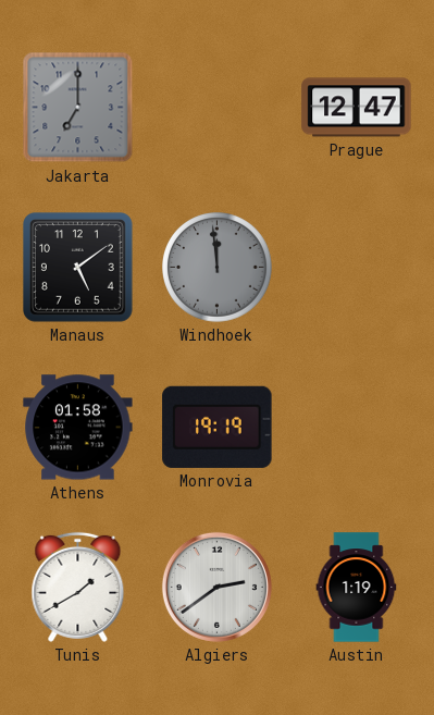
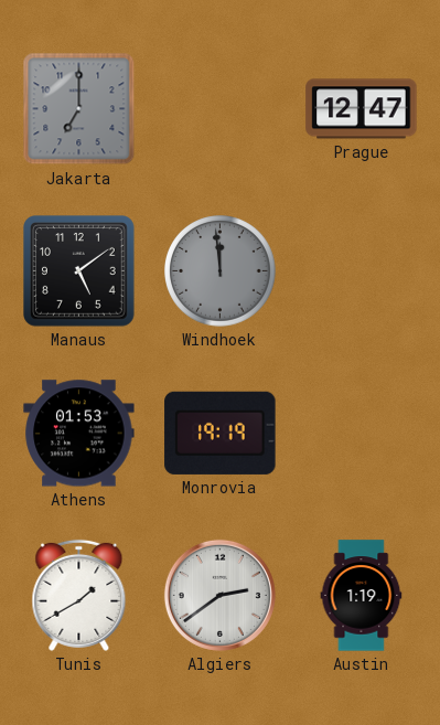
Athens: 01:58 -> 01:53 (79, 434)
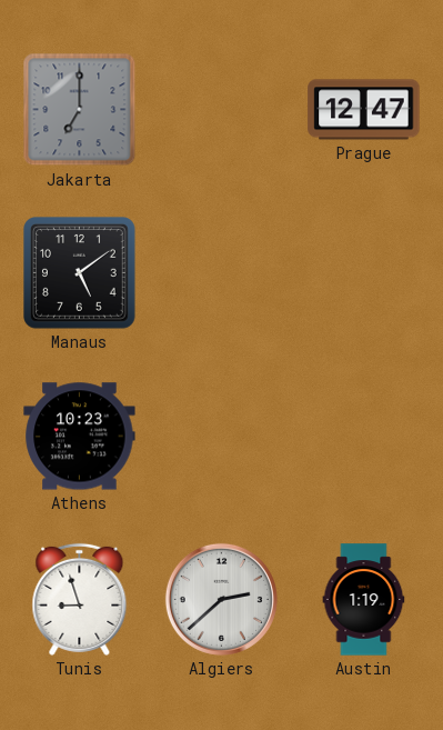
Windhoek: 11:59 -> none (221, 271)
Athens: 01:53 -> 10:23 (80, 437)
Monrovia: 19:19 -> none (221, 433)
Tunis: 1:40 -> 8:57 (80, 599)
Algiers: 2:39 -> 2:38 (221, 599)
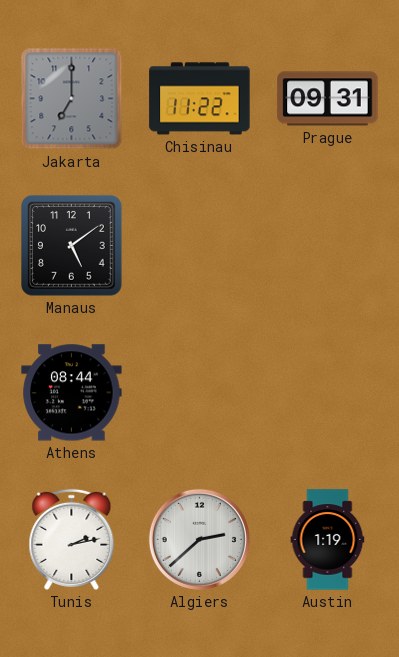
Chisinau: none -> 11:22 (200, 99)
Prague: 12:47 -> 09:31 (328, 99)
Athens: 10:23 -> 08:44 (72, 393)
Tunis: 8:57 -> 2:13 (72, 539)
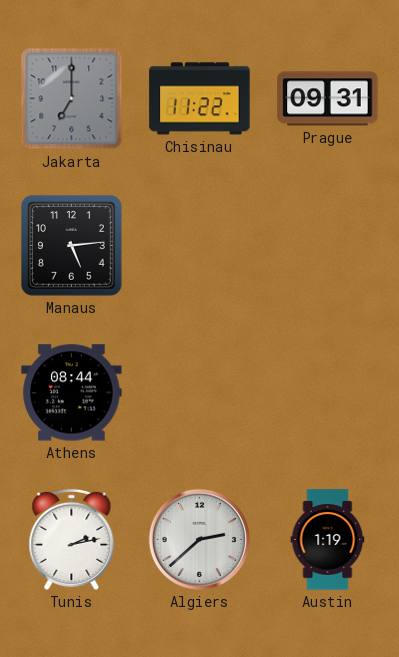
Manaus: 5:09 -> 5:14 (72, 246)
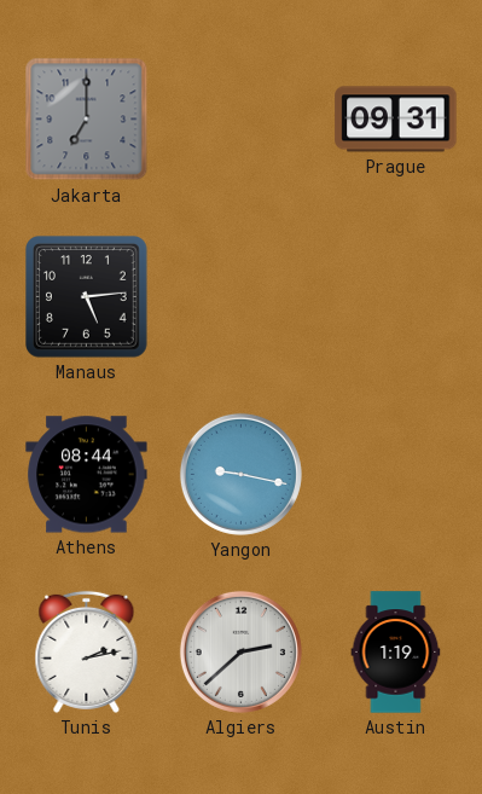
Chisinau: 11:22 -> none (200, 99)
Yangon: none -> 9:17 (240, 474)
